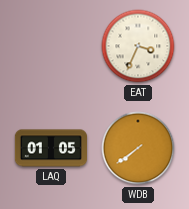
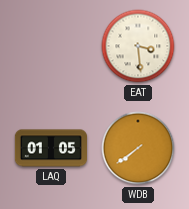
EAT: 3:34 -> 3:29 (138, 46)
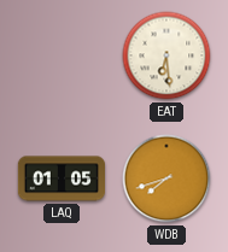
EAT: 3:29 -> 6:29 (166, 55)
WDB: 7:39 -> 7:42 (166, 178)
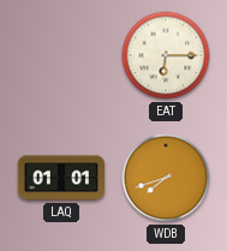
EAT: 6:29 -> 6:15 (166, 55)
LAQ: 01:05 -> 01:01 (60, 178)
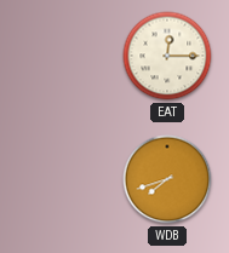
EAT: 6:15 -> 12:15 (167, 56)
LAQ: 01:01 -> none (60, 178)
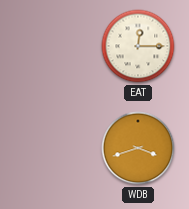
WDB: 7:42 -> 3:42 (138, 148)
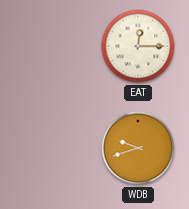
WDB: 3:42 -> 9:42 (138, 148)
